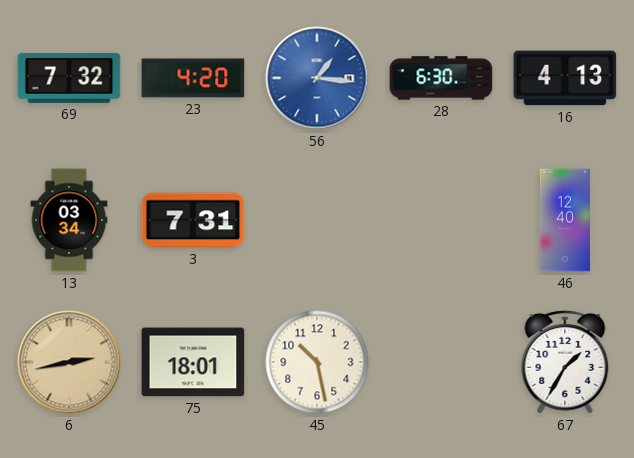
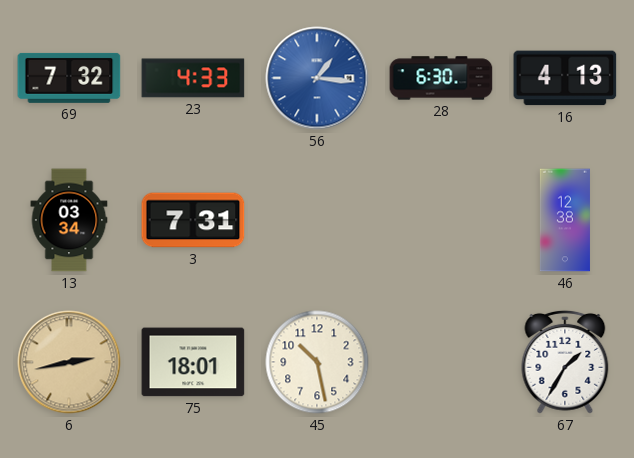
23: 4:20 -> 4:33 (193, 78)
46: 12:40 -> 12:38 (565, 220)
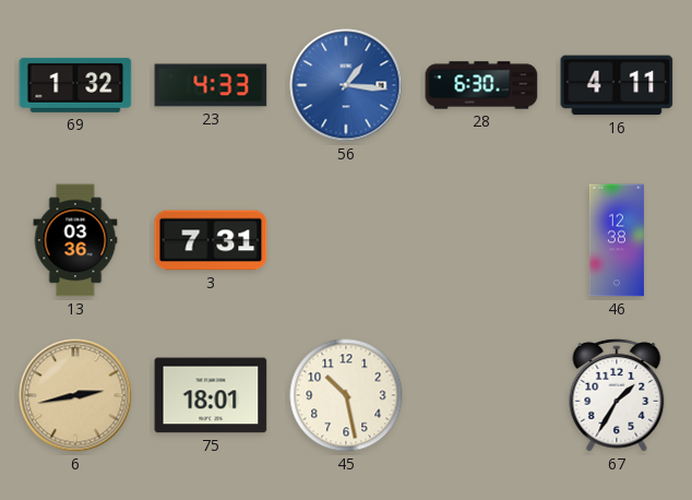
69: 7:32 -> 1:32 (75, 85)
16: 4:13 -> 4:11 (617, 85)
13: 03:34 -> 03:36 (75, 240)
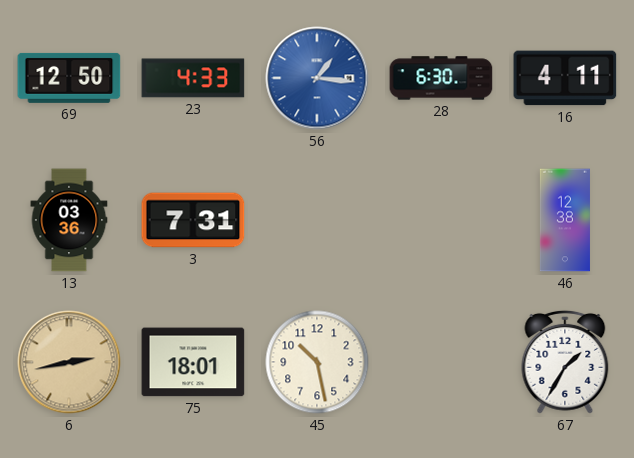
69: 1:32 -> 12:50 (69, 78)
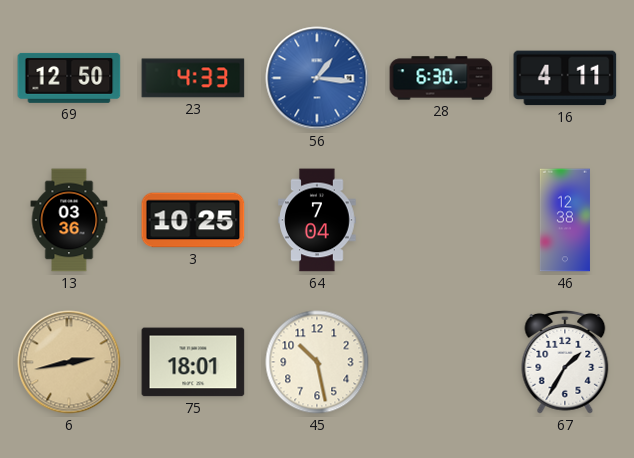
3: 7:31 -> 10:25 (193, 220)
64: none -> 7:04 (317, 220)
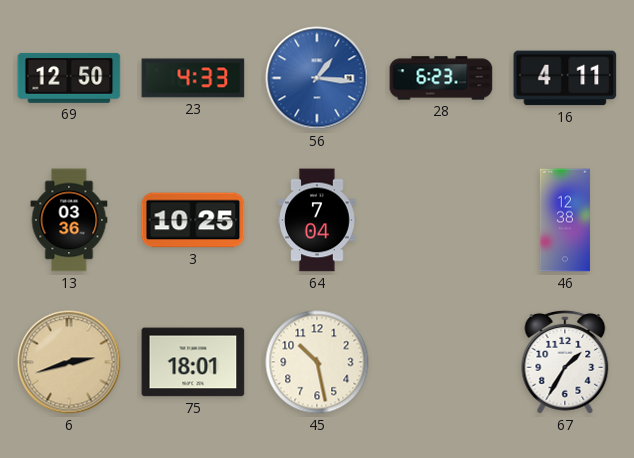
28: 6:30 -> 6:23 (441, 78)
6: 2:43 -> 2:42 (69, 362)
